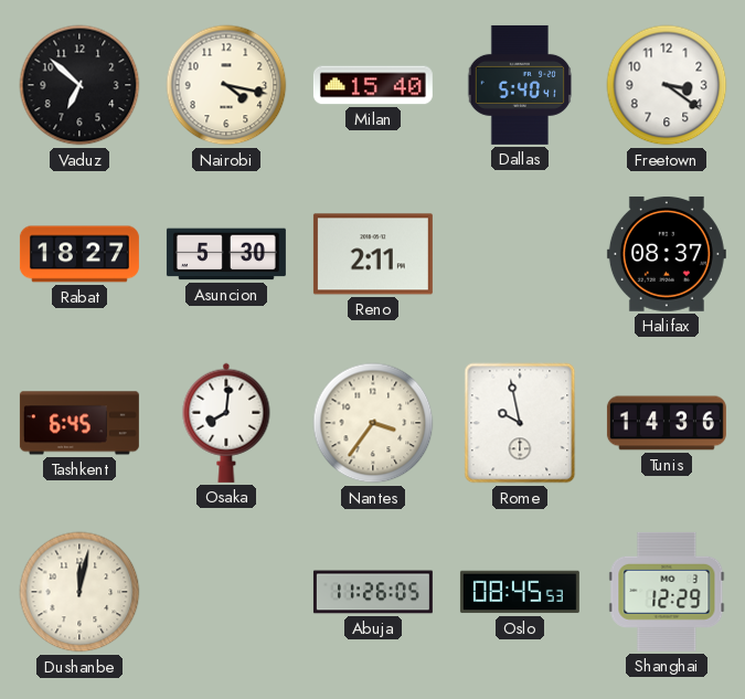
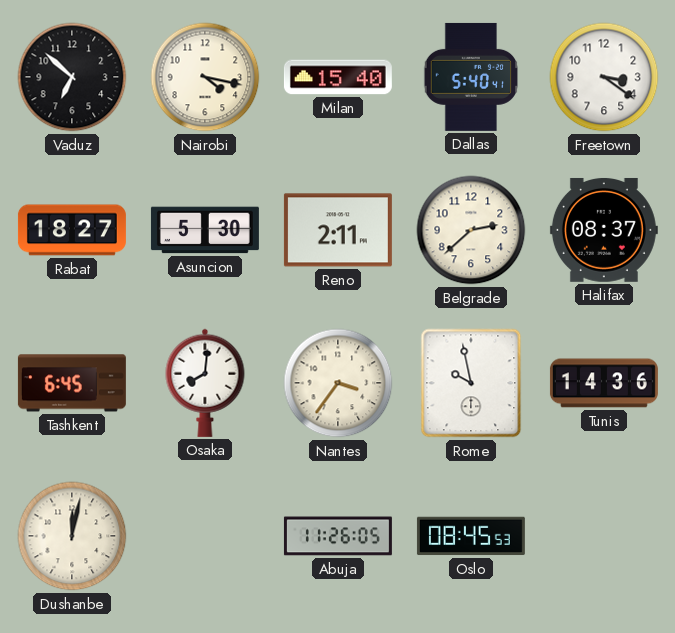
Belgrade: none -> 2:38 (471, 230)
Shanghai: 12:29 -> none (667, 592)
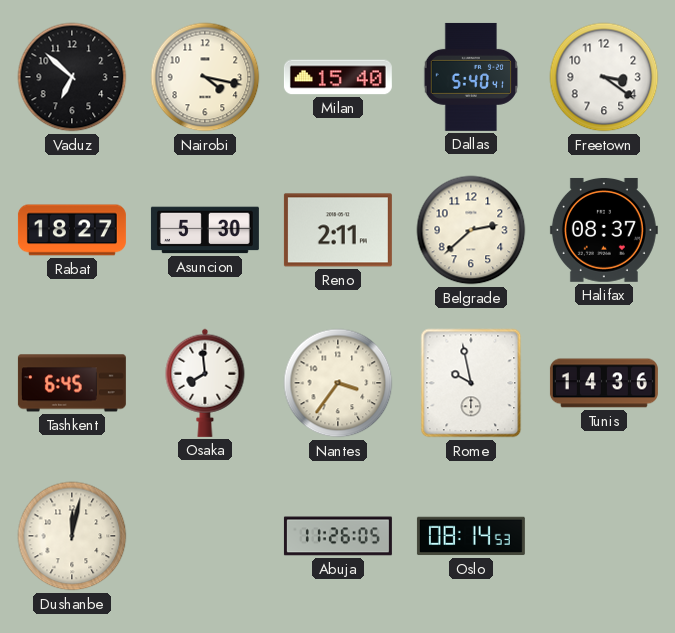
Osaka: 8:01 -> 7:59 (205, 383)
Oslo: 08:45 -> 08:14 (471, 536)
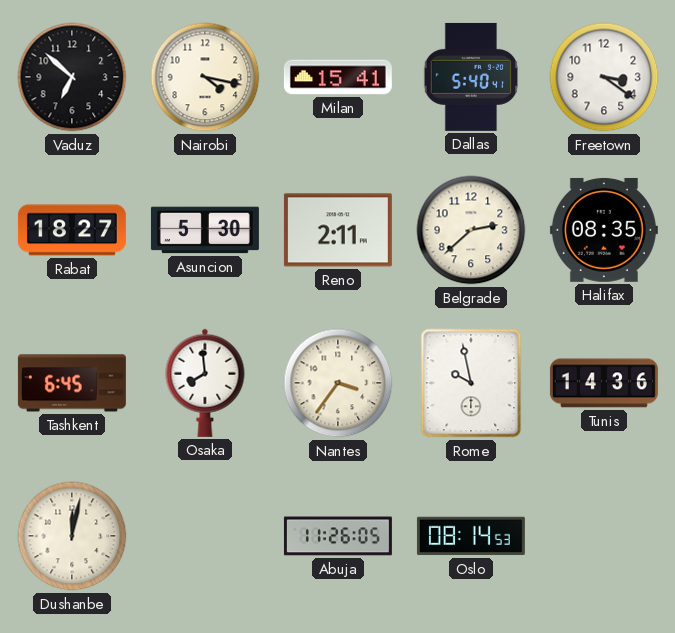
Milan: 15:40 -> 15:41 (338, 77)
Halifax: 08:37 -> 08:35 (604, 230)
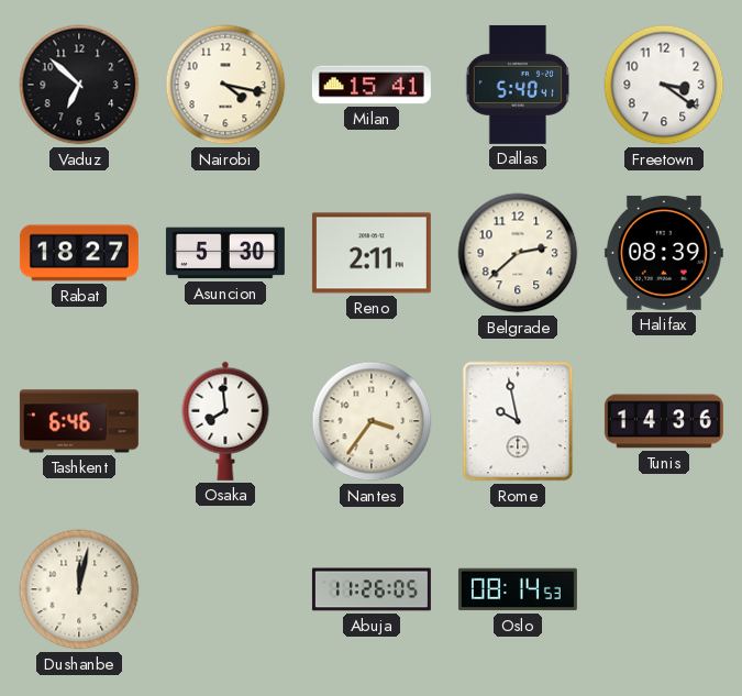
Halifax: 08:35 -> 08:39 (664, 253)
Tashkent: 6:45 -> 6:46 (79, 421)
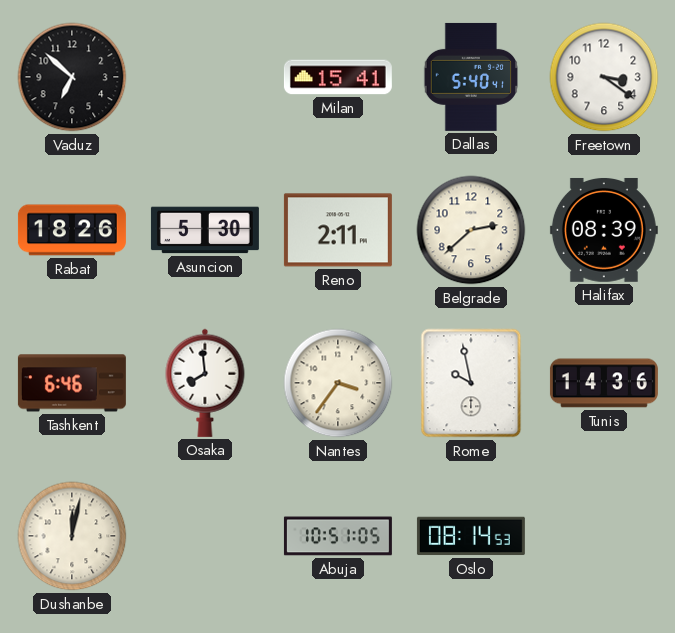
Nairobi: 4:17 -> none (225, 85)
Rabat: 18:27 -> 18:26 (72, 230)
Abuja: 11:26 -> 10:51 (338, 536)
